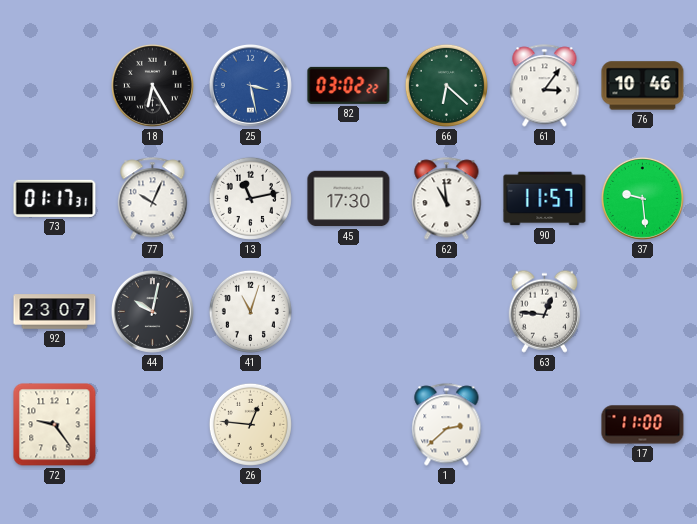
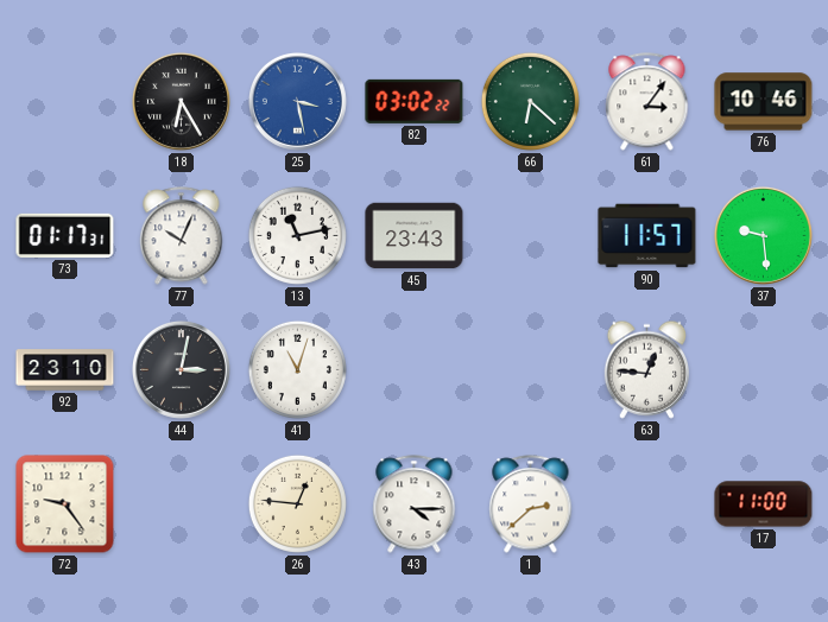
45: 17:30 -> 23:43 (415, 236)
62: 10:59 -> none (447, 199)
92: 23:07 -> 23:10 (65, 370)
44: 10:02 -> 3:02 (181, 369)
43: none -> 4:15 (415, 504)
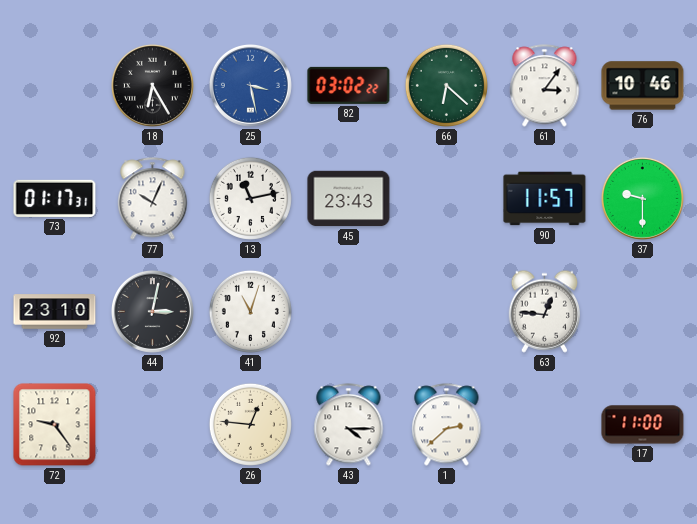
37: 9:29 -> 9:30 (642, 198)
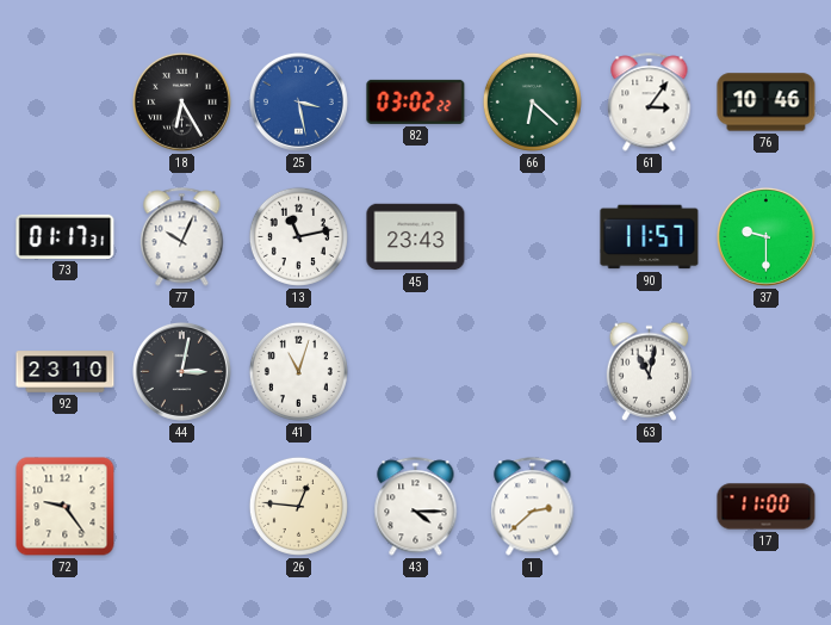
63: 12:46 -> 11:02 (649, 371)
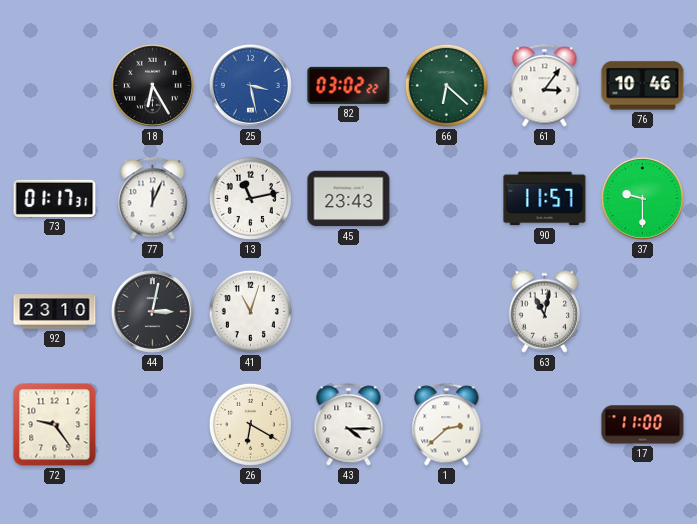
77: 10:04 -> 12:04 (153, 199)
26: 12:46 -> 6:20 (250, 424)
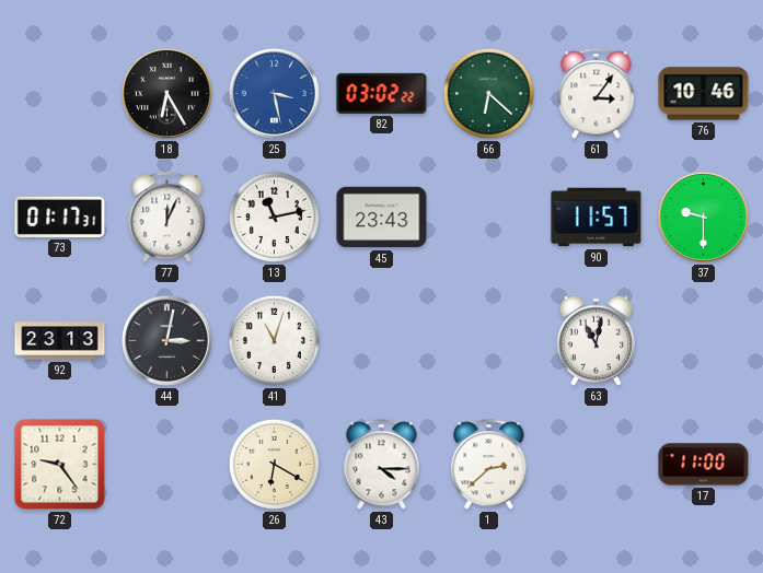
92: 23:10 -> 23:13 (60, 341)
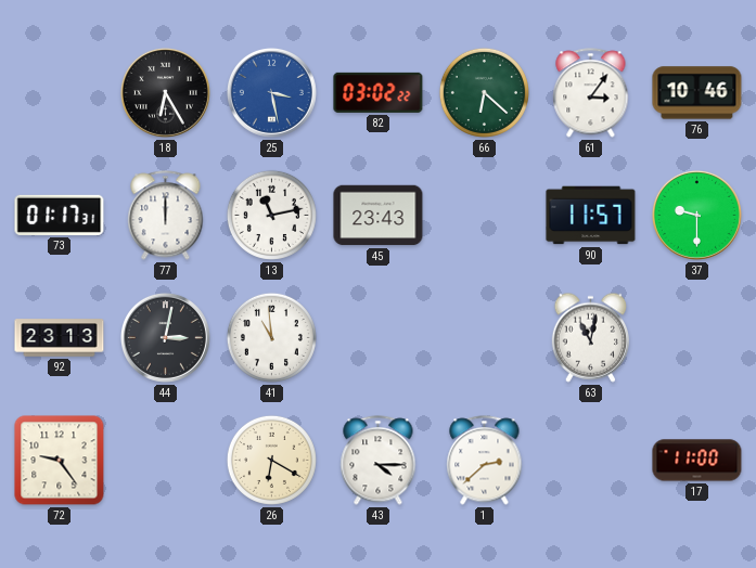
77: 12:04 -> 12:00 (166, 216)
41: 11:03 -> 10:59 (271, 337)
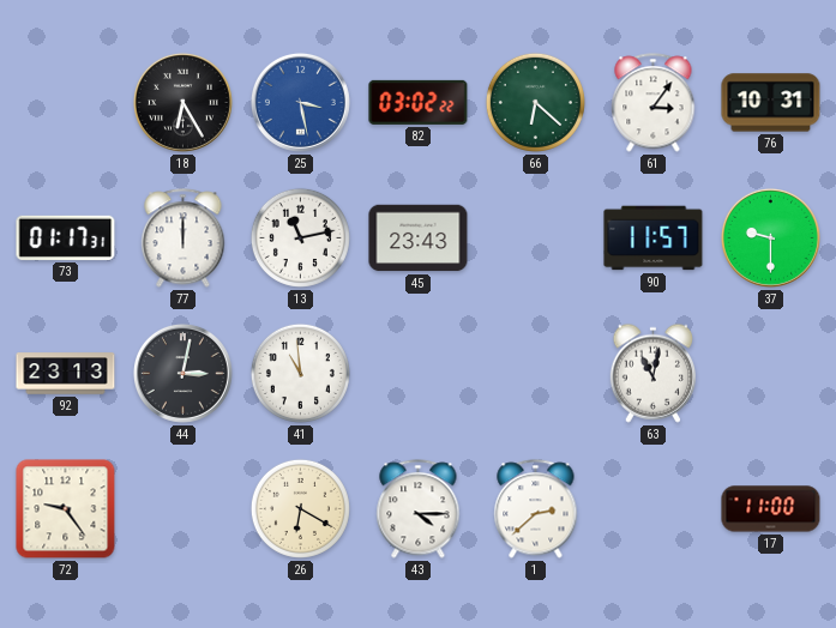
76: 10:46 -> 10:31 (771, 103)
